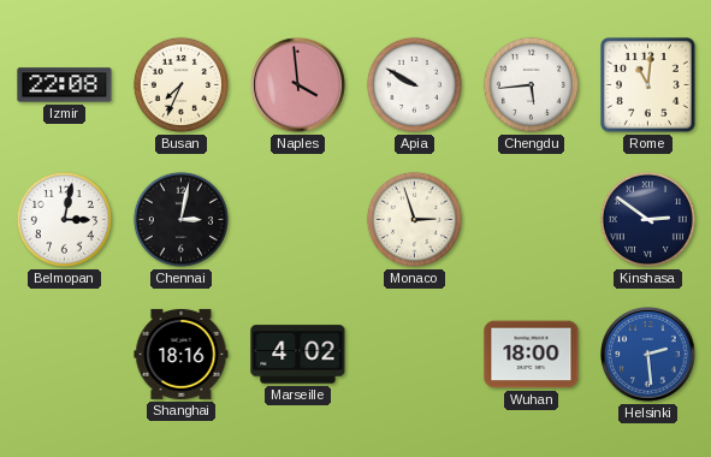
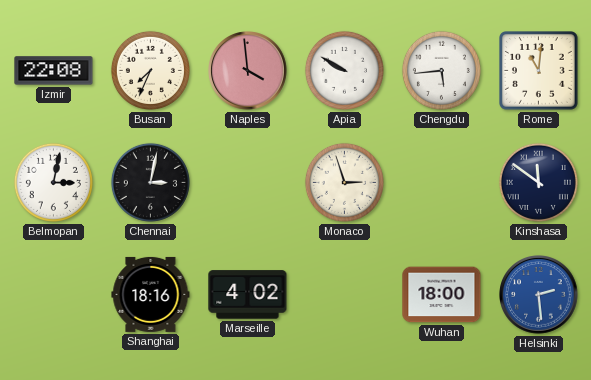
Kinshasa: 2:51 -> 11:51 (538, 182)
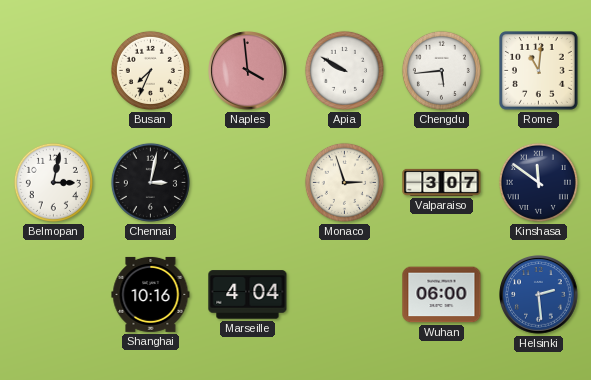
Izmir: 22:08 -> none (54, 71)
Valparaiso: none -> 3:07 (442, 182)
Shanghai: 18:16 -> 10:16 (151, 294)
Marseille: 4:02 -> 4:04 (248, 295)
Wuhan: 18:00 -> 06:00 (442, 295)
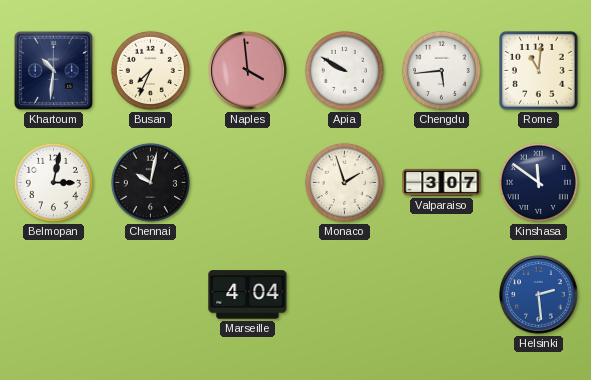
Khartoum: none -> 10:31 (53, 70)
Chennai: 3:02 -> 10:02 (150, 182)
Monaco: 2:57 -> 1:57 (344, 182)
Shanghai: 10:16 -> none (151, 294)
Wuhan: 06:00 -> none (442, 295)
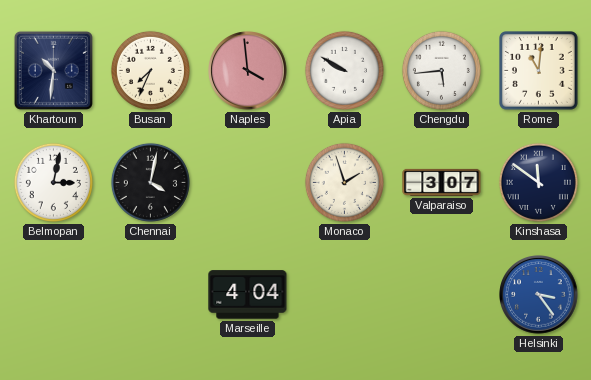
Chennai: 10:02 -> 4:02 (150, 182)
Helsinki: 2:29 -> 3:24 (539, 295)
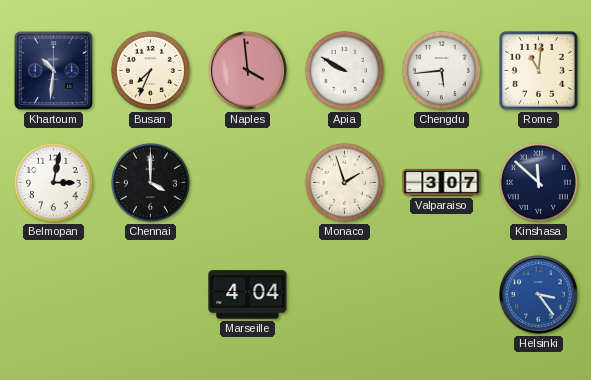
Chennai: 4:02 -> 4:00 (150, 182)
Kinshasa: 11:51 -> 11:52 (538, 182)
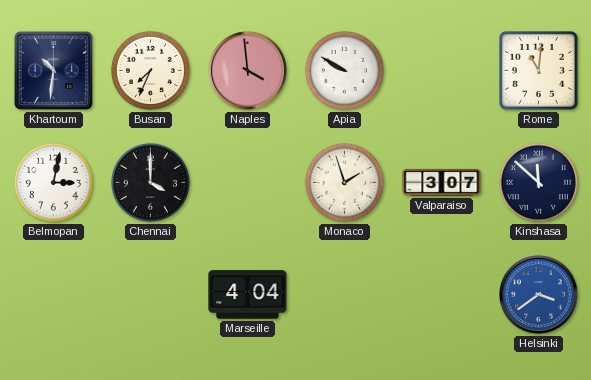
Chengdu: 5:44 -> none (441, 70)
Helsinki: 3:24 -> 3:39 (539, 295)
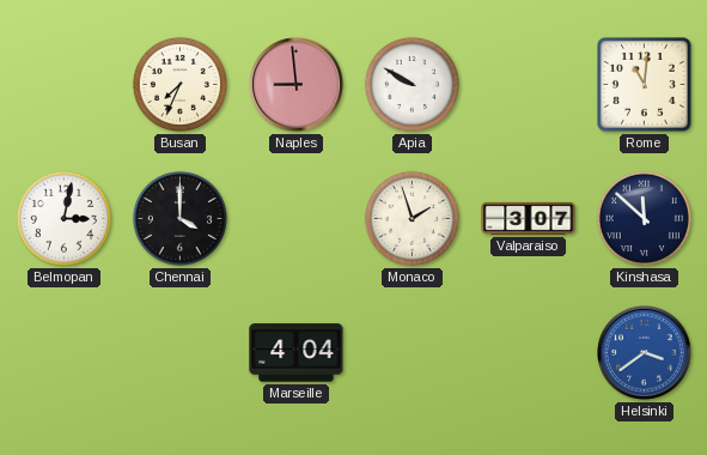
Khartoum: 10:31 -> none (53, 70)
Naples: 3:59 -> 8:59 (297, 85)
